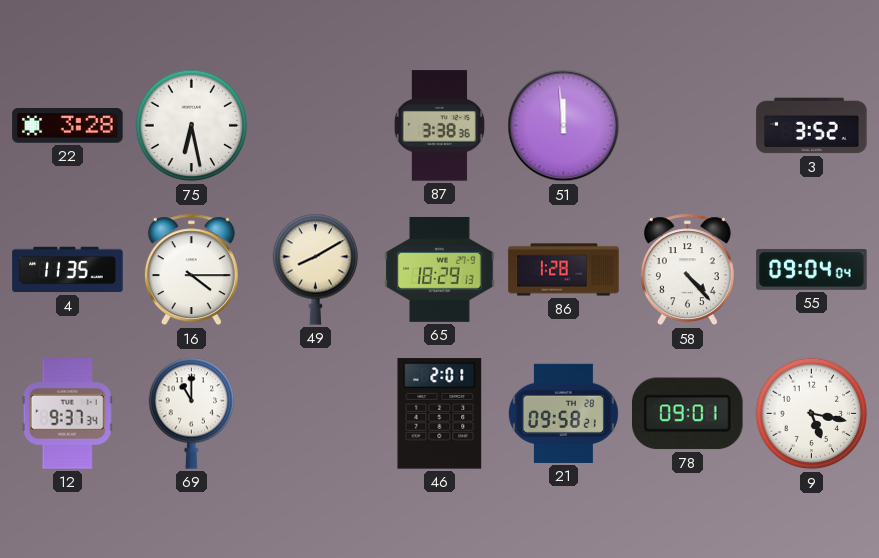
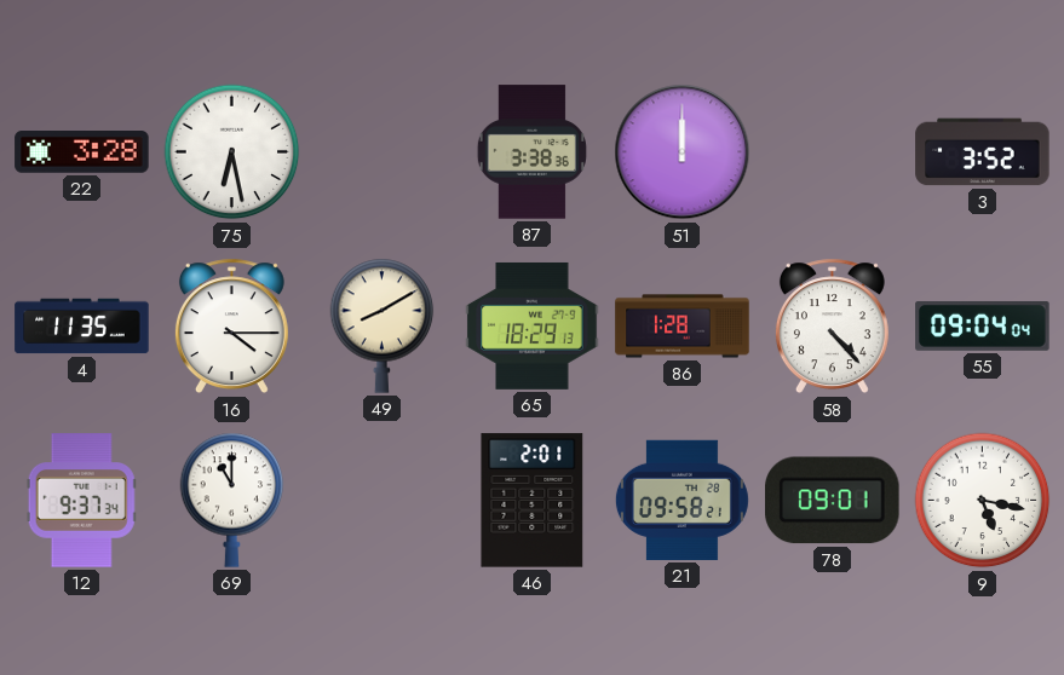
51: 11:59 -> 12:00 (683, 152)
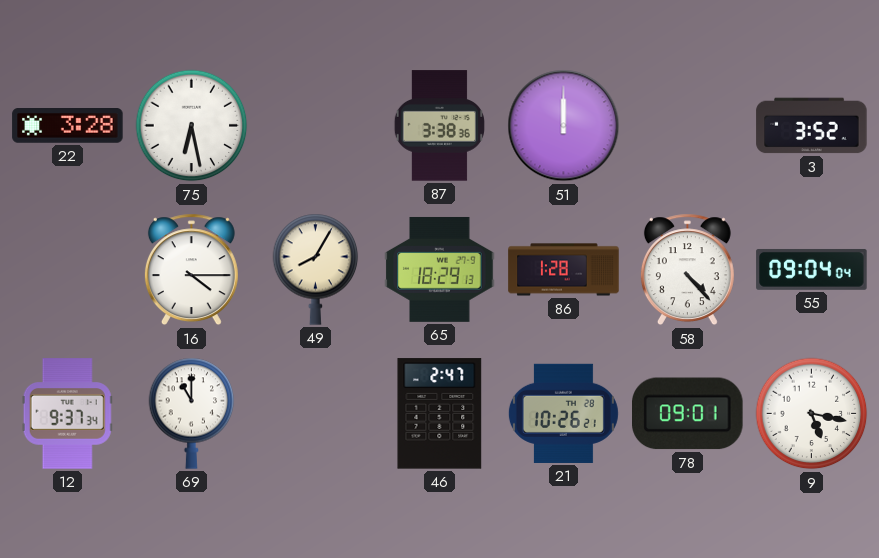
4: 11:35 -> none (82, 327)
49: 8:10 -> 8:05 (316, 269)
46: 2:01 -> 2:47 (440, 414)
21: 09:58 -> 10:26 (563, 413)
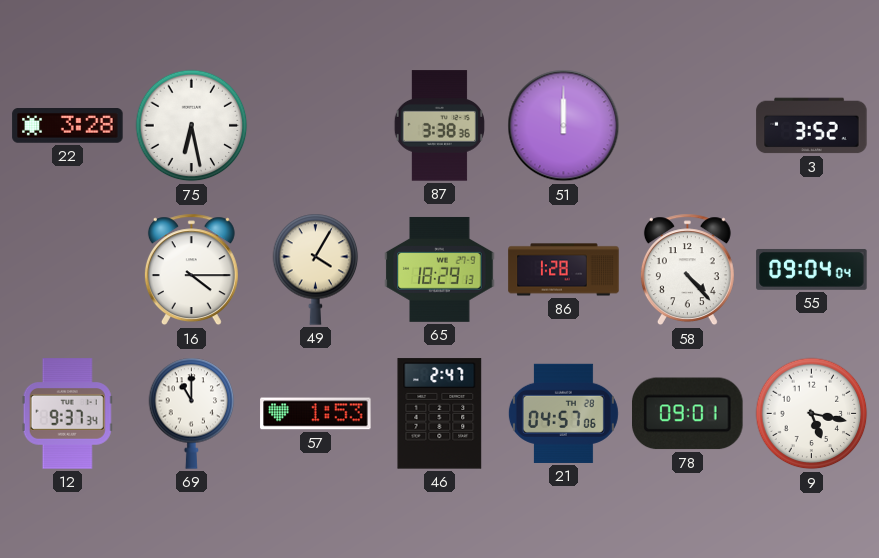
49: 8:05 -> 4:05 (316, 269)
57: none -> 1:53 (316, 414)
21: 10:26 -> 04:57 (563, 413)
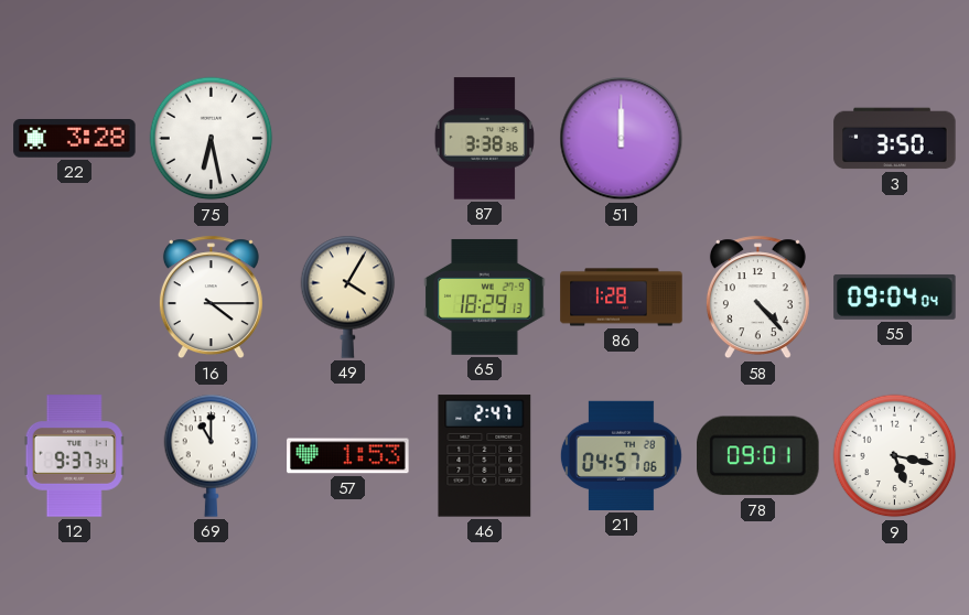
3: 3:52 -> 3:50 (895, 139)
